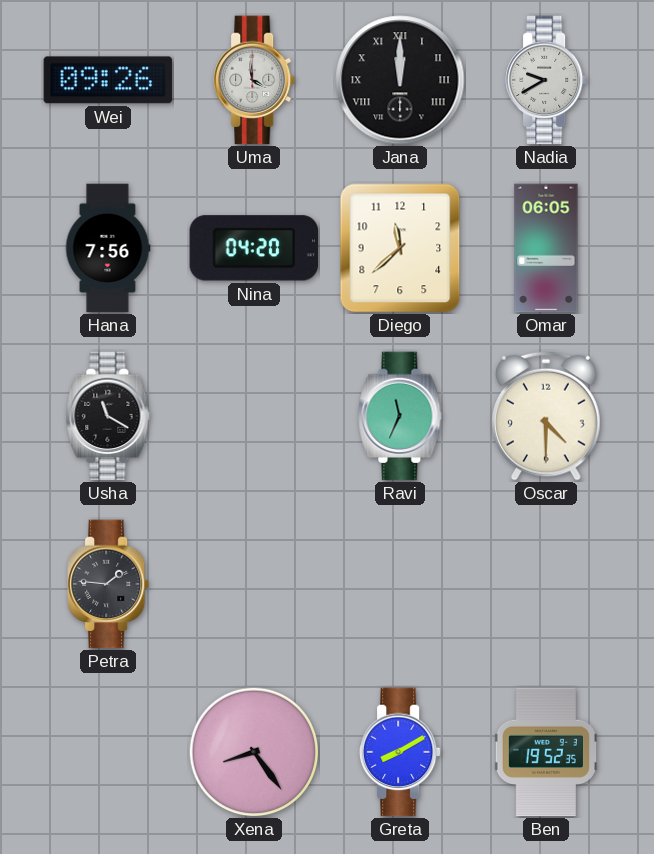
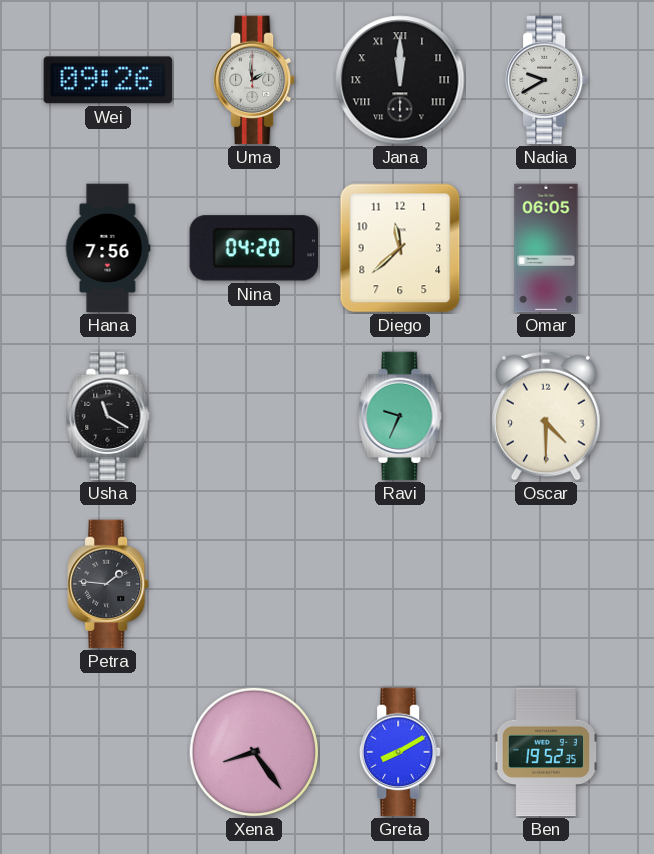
Uma: 3:59 -> 1:59 (255, 80)
Ravi: 11:34 -> 9:34 (400, 416)
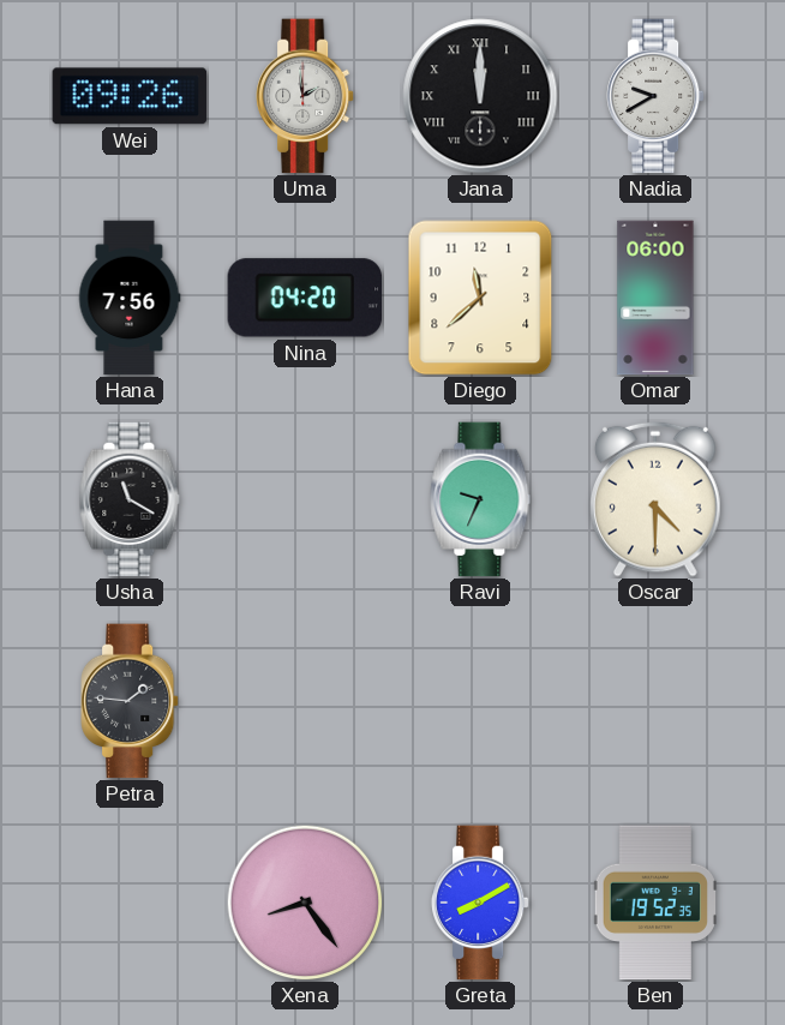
Omar: 06:05 -> 06:00 (655, 298)
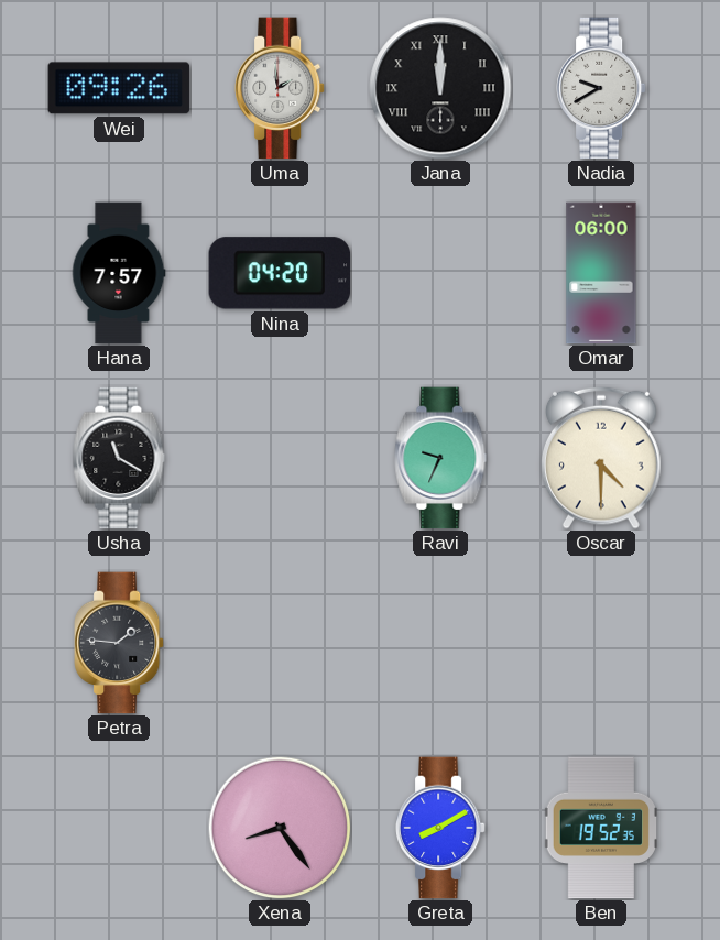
Hana: 7:56 -> 7:57 (119, 273)
Diego: 11:38 -> none (480, 298)
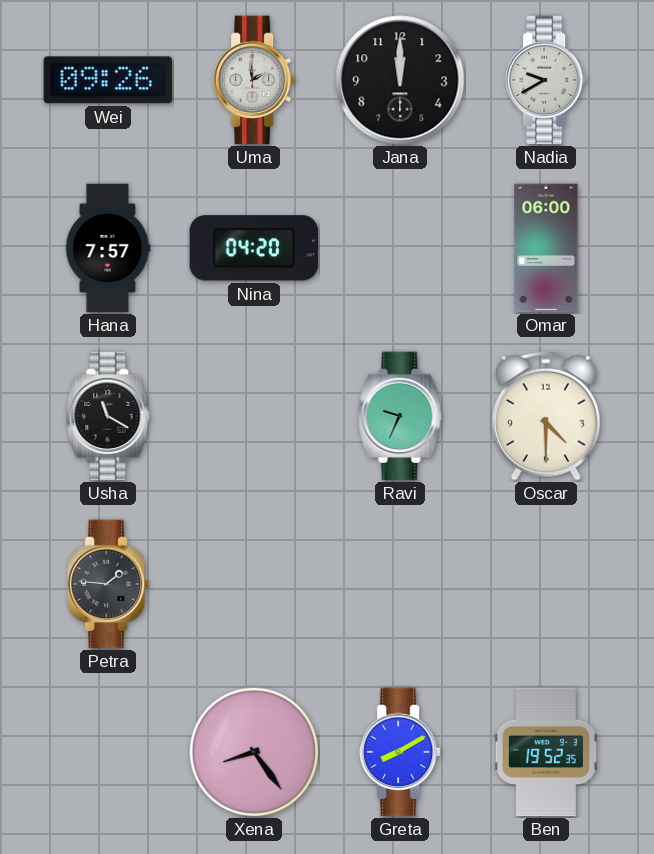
Jana numerals: Roman -> Arabic (400, 80)
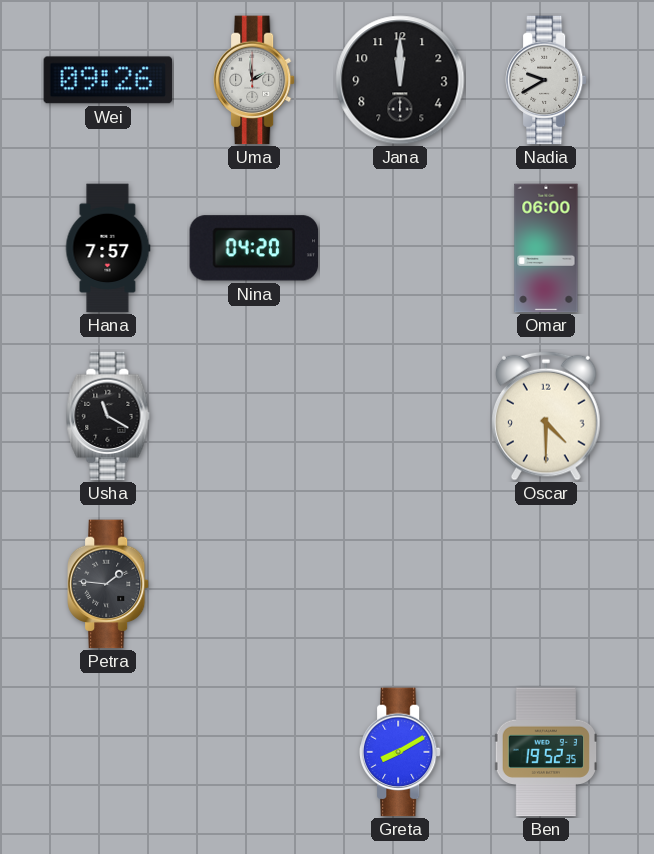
Ravi: 9:34 -> none (400, 416)
Xena: 8:24 -> none (254, 752)
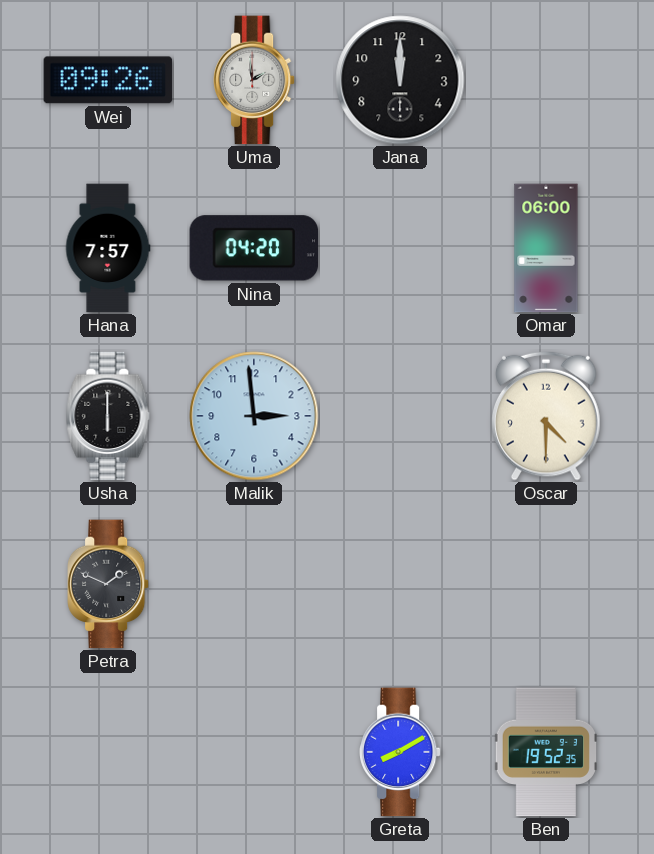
Nadia: 9:40 -> none (547, 80)
Usha: 11:20 -> 6:00 (108, 416)
Malik: none -> 2:59 (254, 416)
Petra: 1:46 -> 1:49 (109, 584)
